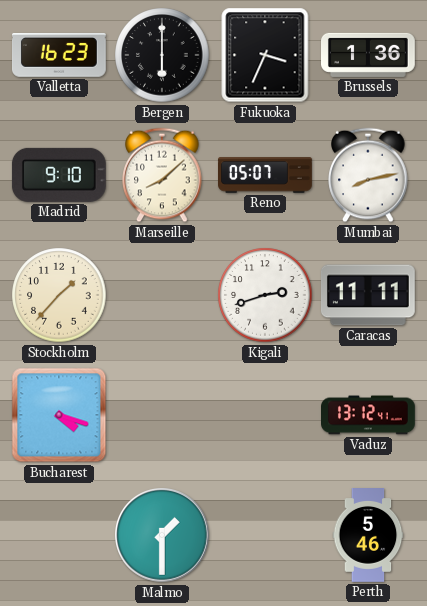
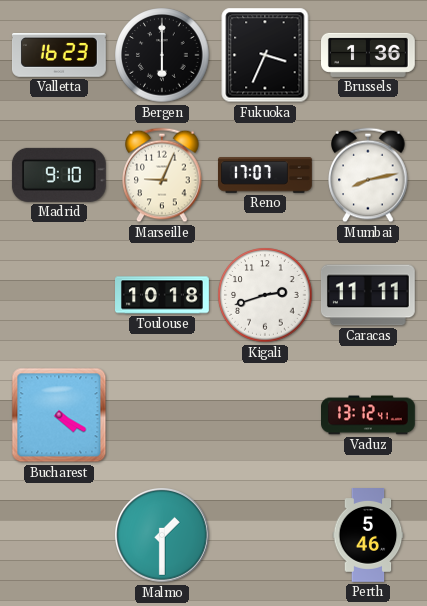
Marseille: 8:08 -> 9:04 (162, 175)
Reno: 05:07 -> 17:07 (266, 175)
Stockholm: 1:37 -> none (59, 295)
Toulouse: none -> 10:18 (163, 295)
Bucharest: 4:18 -> 4:20 (59, 415)
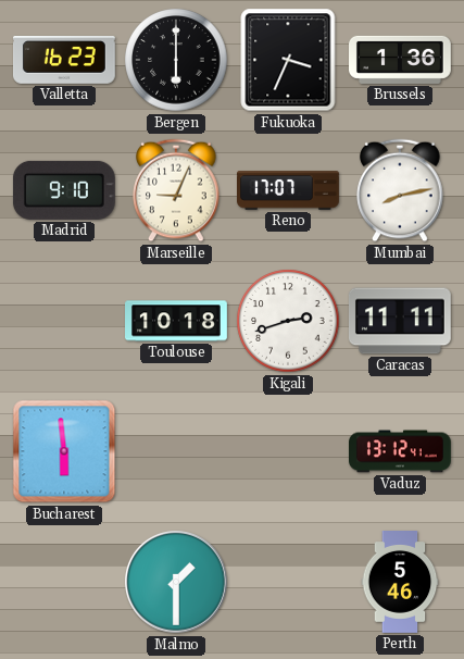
Bucharest: 4:20 -> 5:59 (64, 451)
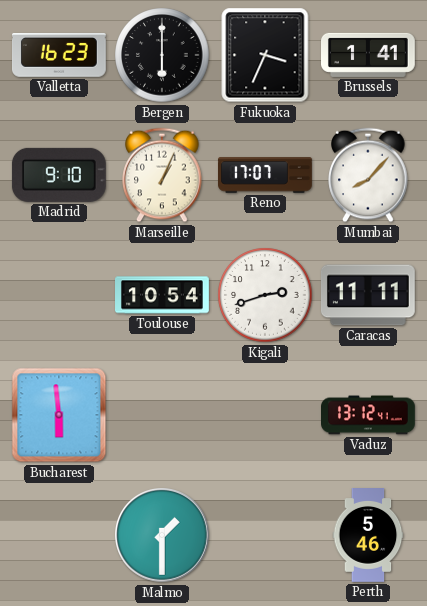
Brussels: 1:36 -> 1:41 (369, 55)
Marseille: 9:04 -> 1:04 (162, 175)
Mumbai: 8:13 -> 8:07 (368, 175)
Toulouse: 10:18 -> 10:54 (163, 295)
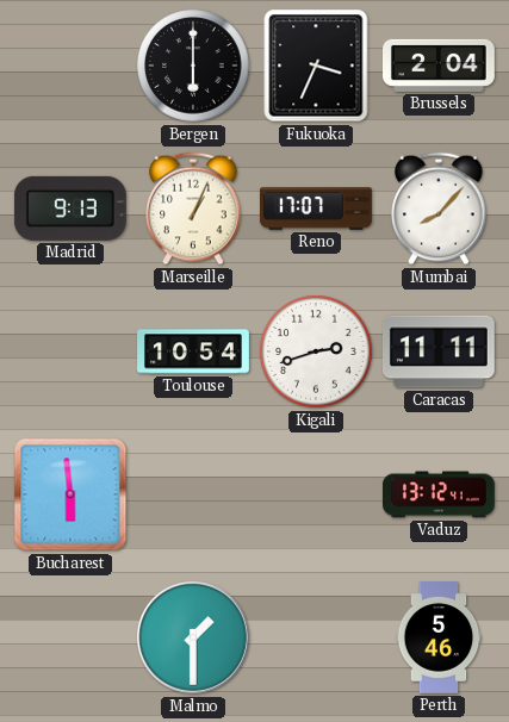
Valletta: 16:23 -> none (60, 56)
Brussels: 1:41 -> 2:04 (440, 66)
Madrid: 9:10 -> 9:13 (70, 208)
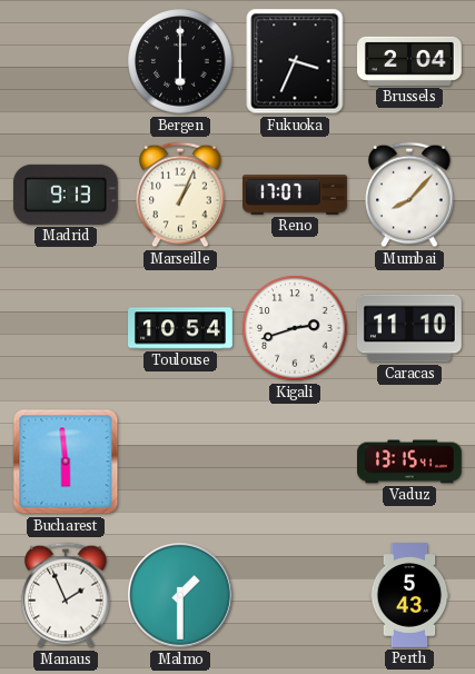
Caracas: 11:11 -> 11:10 (409, 328)
Vaduz: 13:12 -> 13:15 (410, 462)
Manaus: none -> 1:56 (66, 595)
Perth: 5:46 -> 5:43 (409, 596)
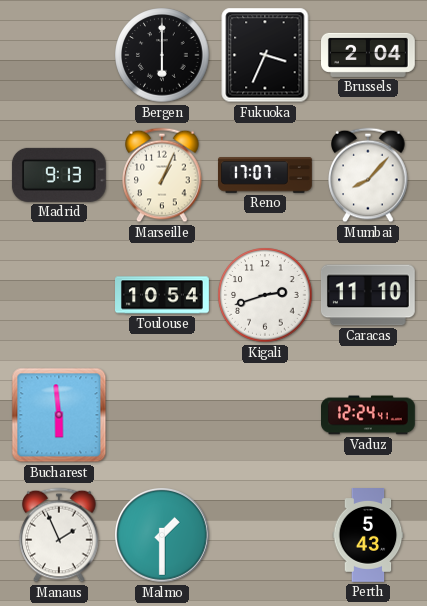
Vaduz: 13:15 -> 12:24 (369, 415)
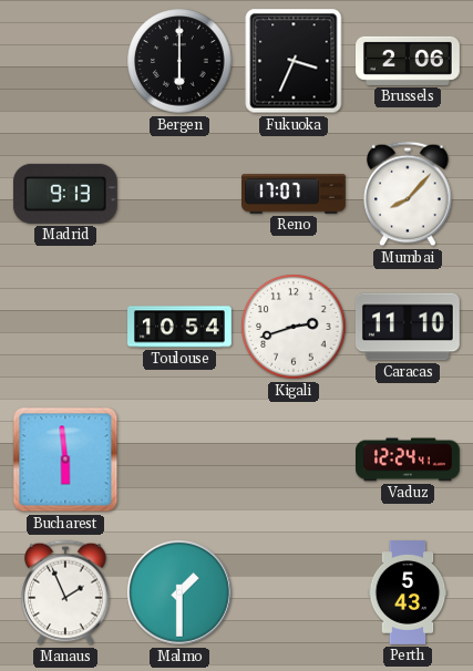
Brussels: 2:04 -> 2:06 (409, 61)
Marseille: 1:04 -> none (162, 175)
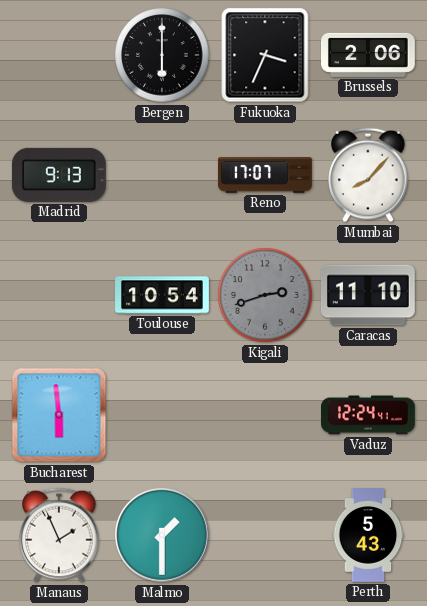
Kigali dial: white -> grey (265, 295)
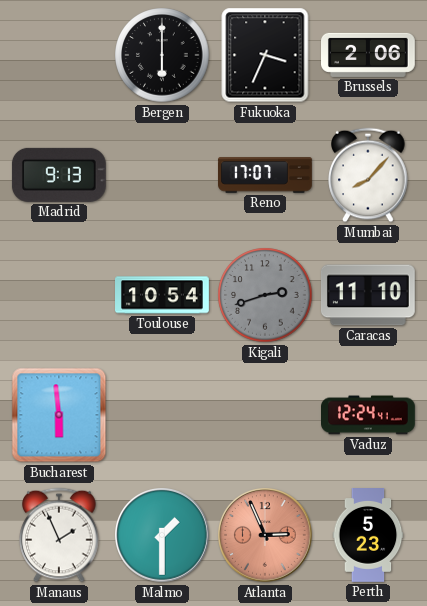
Atlanta: none -> 2:56 (266, 536)
Perth: 5:43 -> 5:23 (368, 536)
